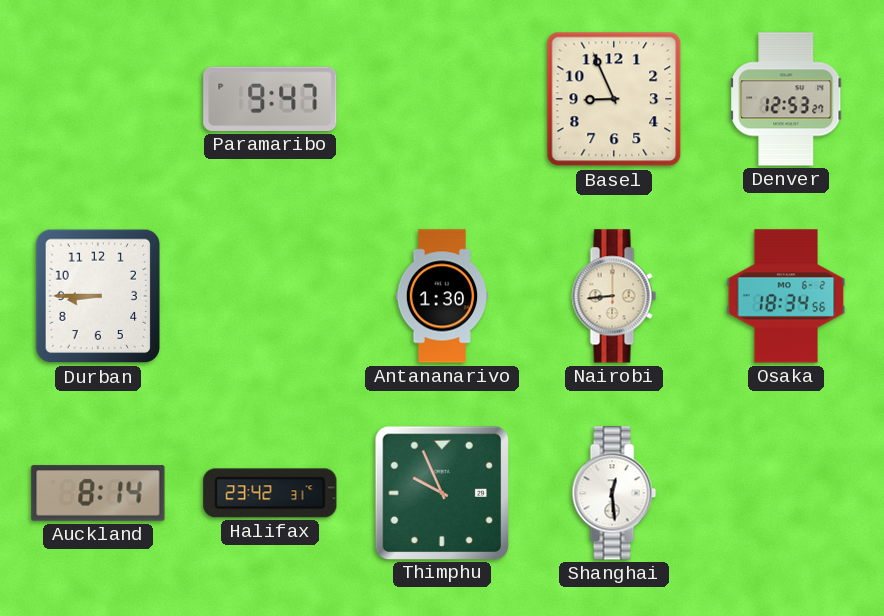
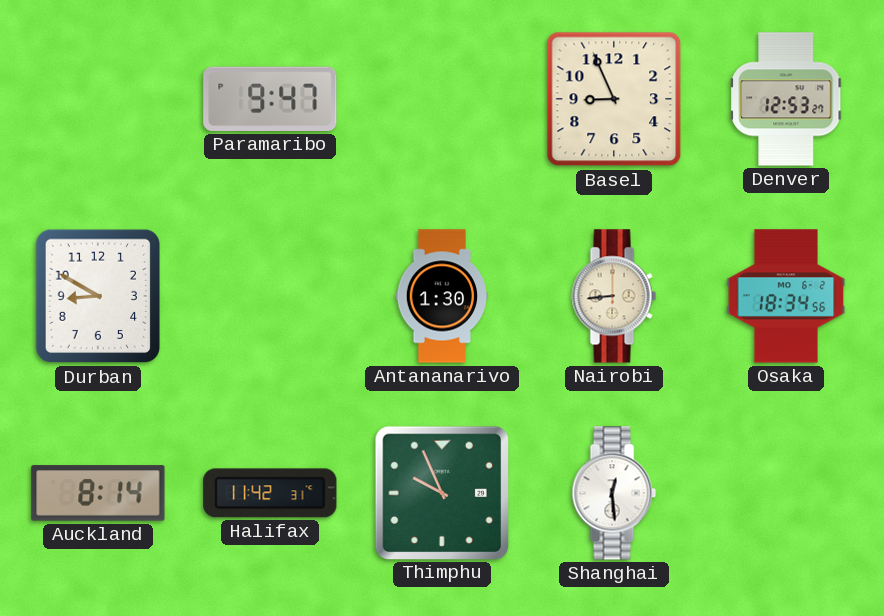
Durban: 8:45 -> 8:50 (98, 296)
Halifax: 23:42 -> 11:42 (270, 493)
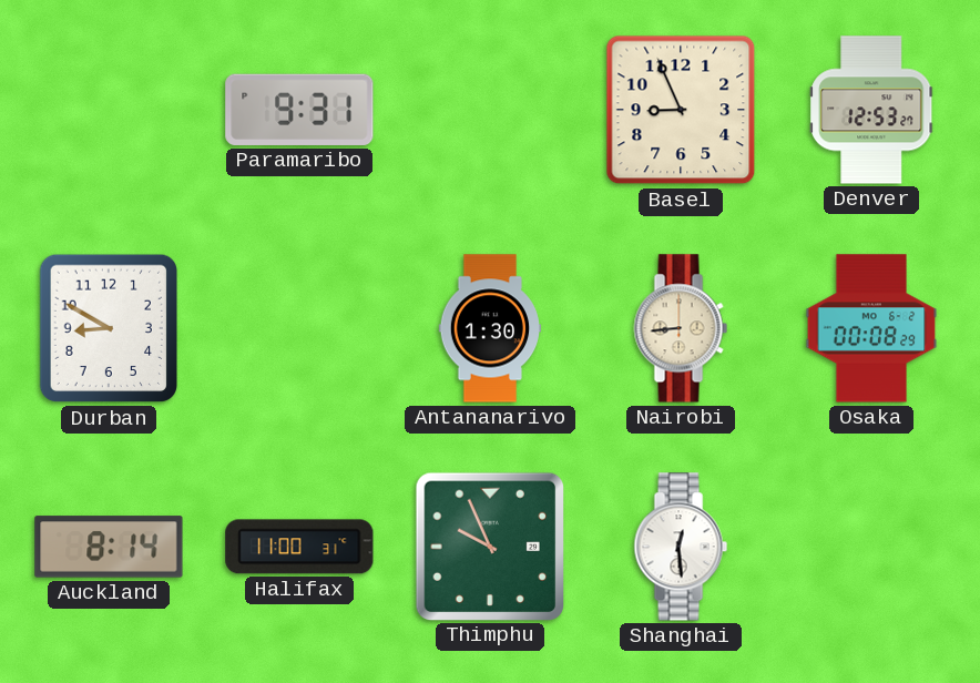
Paramaribo: 9:47 -> 9:31 (299, 110)
Osaka: 18:34 -> 00:08 (871, 328)
Halifax: 11:42 -> 11:00 (299, 547)
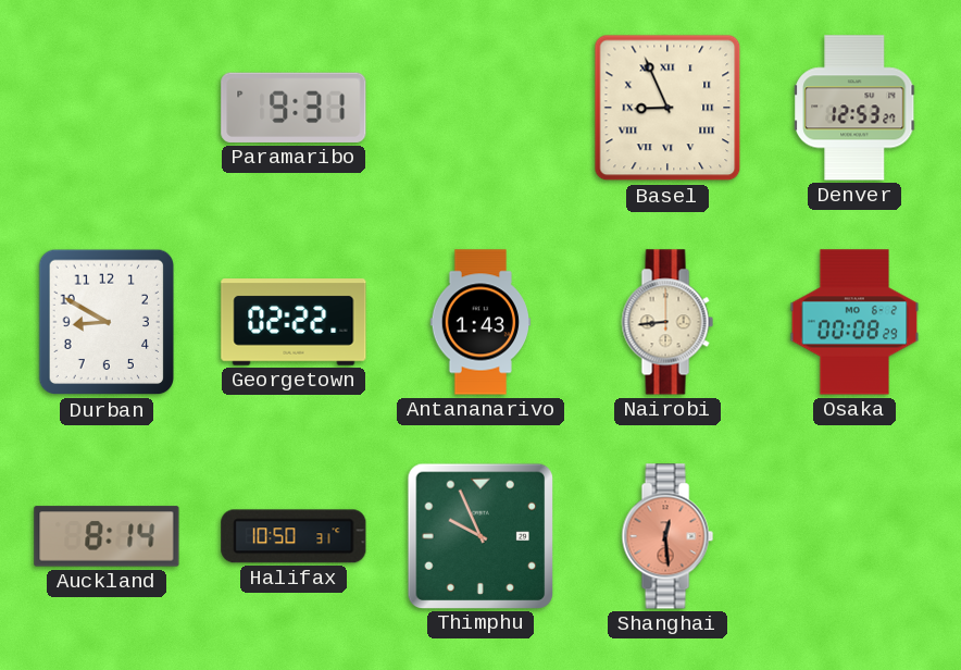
Basel numerals: Arabic -> Roman (667, 108)
Georgetown: none -> 02:22 (294, 322)
Antananarivo: 1:30 -> 1:43 (480, 322)
Halifax: 11:00 -> 10:50 (294, 536)
Shanghai dial: white -> salmon (667, 536)
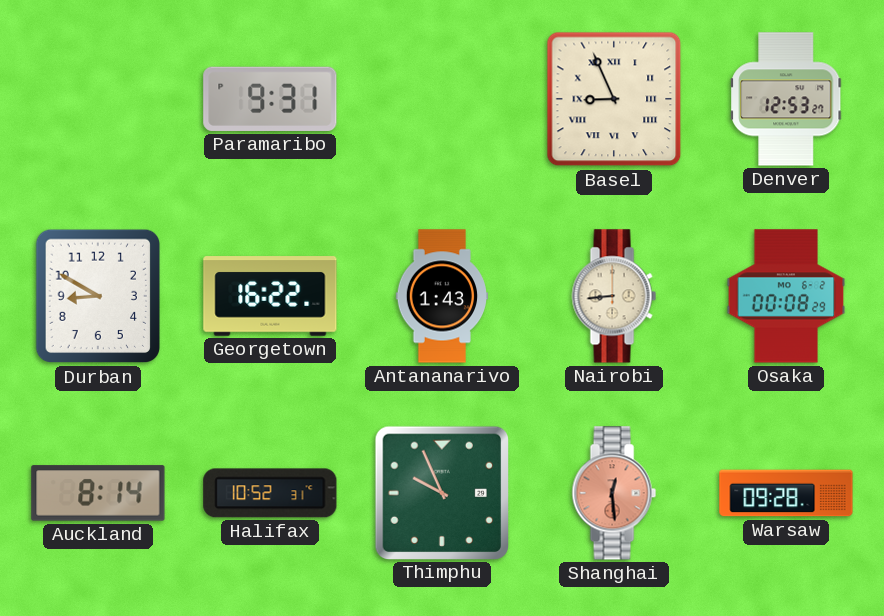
Georgetown: 02:22 -> 16:22 (270, 296)
Halifax: 10:50 -> 10:52 (270, 493)
Warsaw: none -> 09:28 (786, 493)
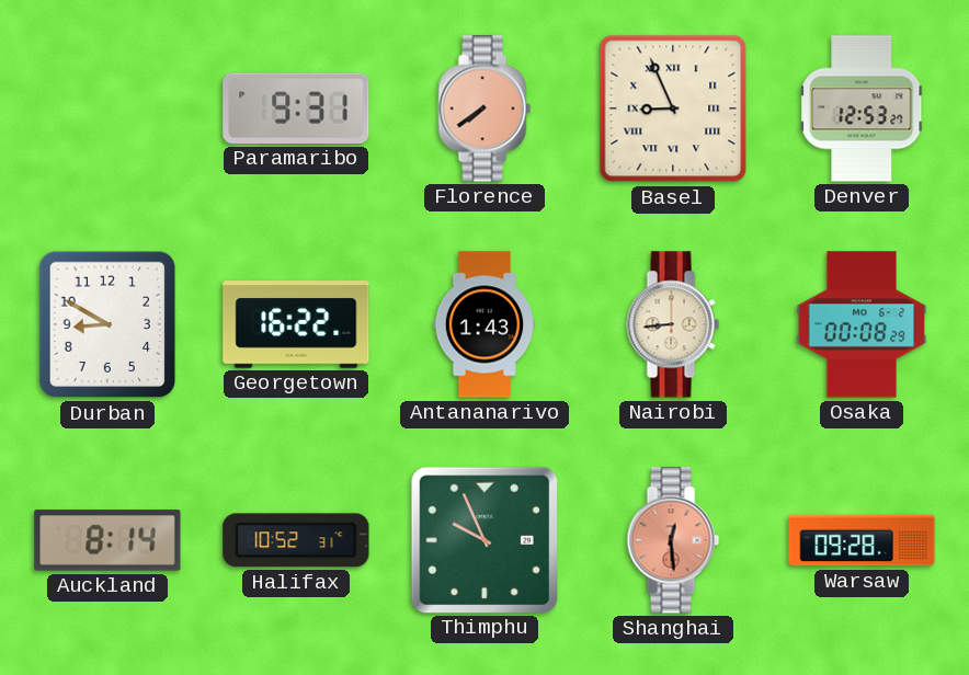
Florence: none -> 7:39 (485, 108)
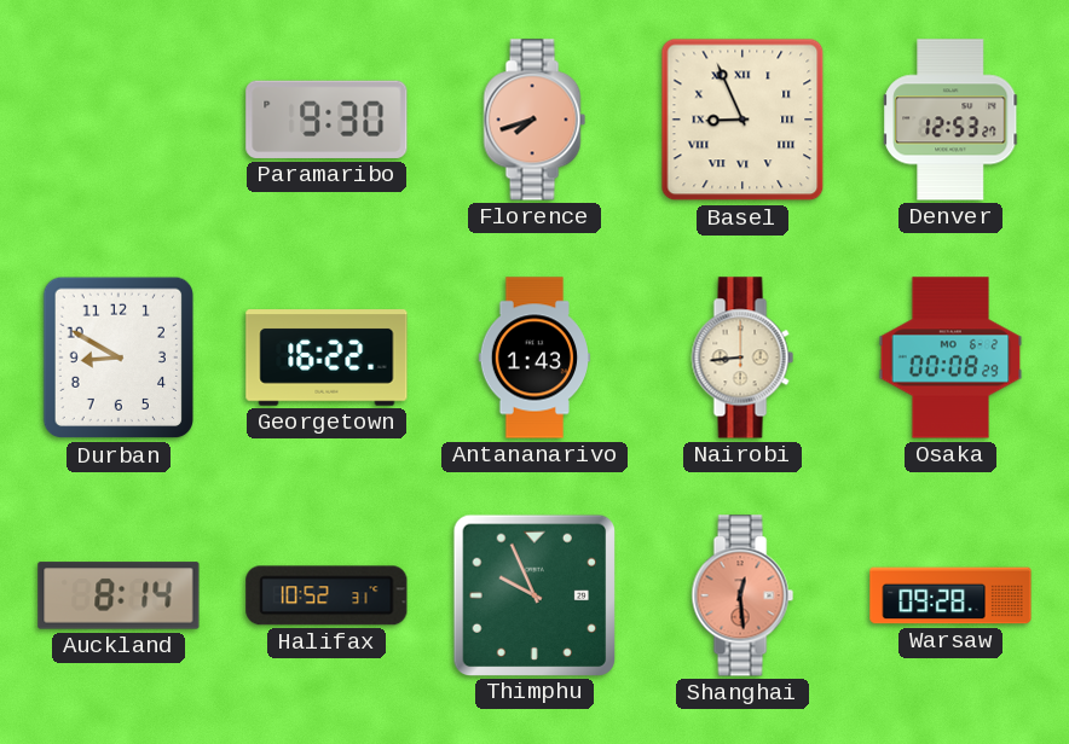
Paramaribo: 9:31 -> 9:30 (327, 120)
Florence: 7:39 -> 7:42 (534, 120)
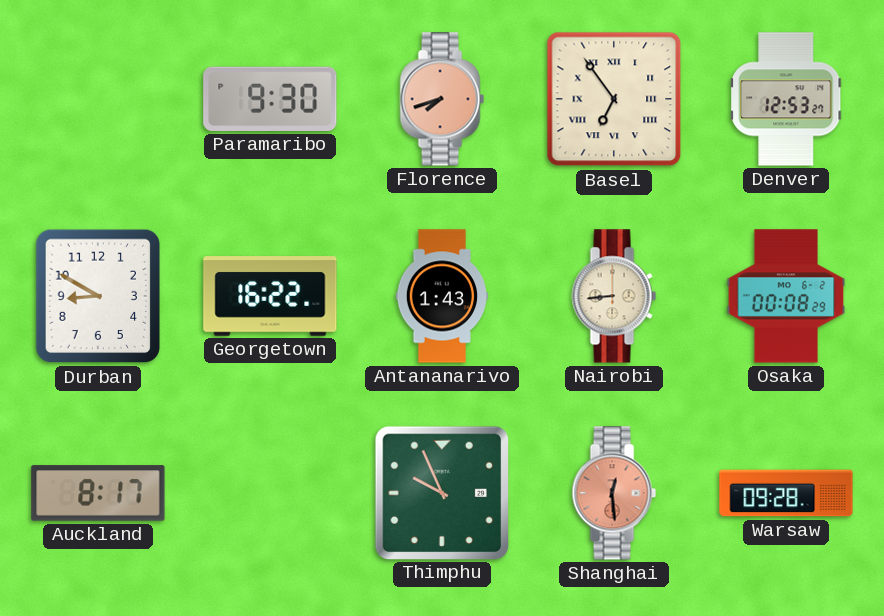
Basel: 8:56 -> 6:54 (614, 99)
Auckland: 8:14 -> 8:17 (98, 493)
Halifax: 10:52 -> none (327, 595)
